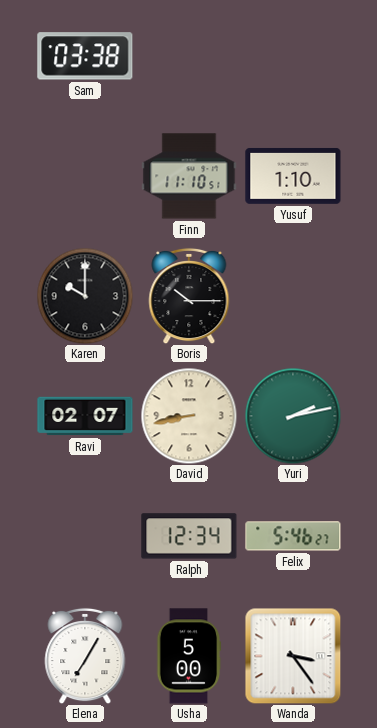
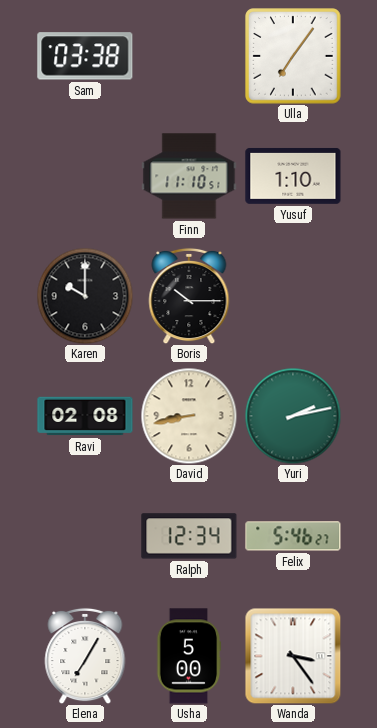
Ulla: none -> 7:06 (293, 56)
Ravi: 02:07 -> 02:08 (85, 416)
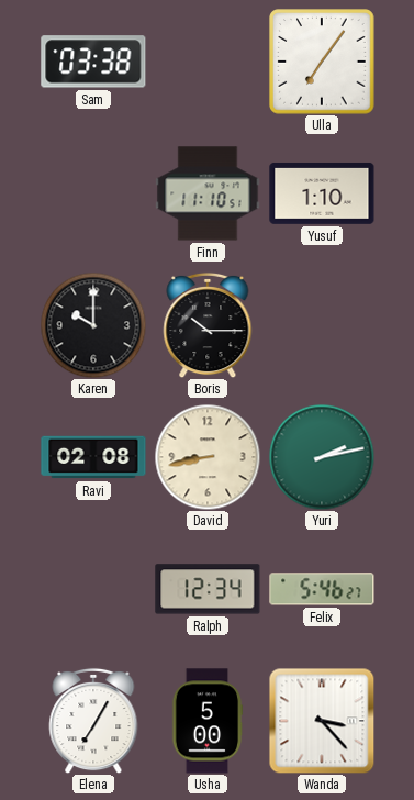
Wanda: 3:24 -> 3:23 (322, 721)
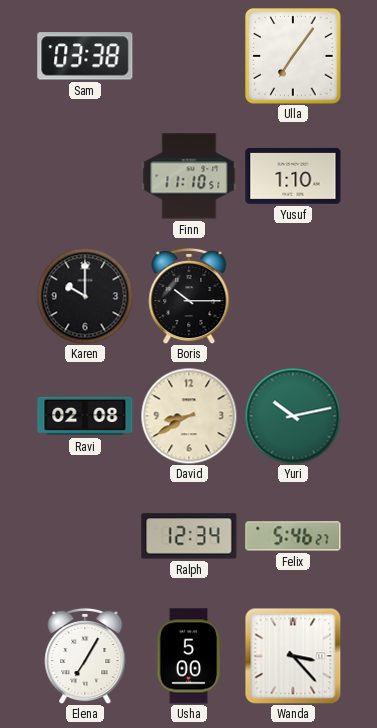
David: 8:43 -> 8:40 (189, 416)
Yuri: 2:13 -> 10:13 (293, 416)
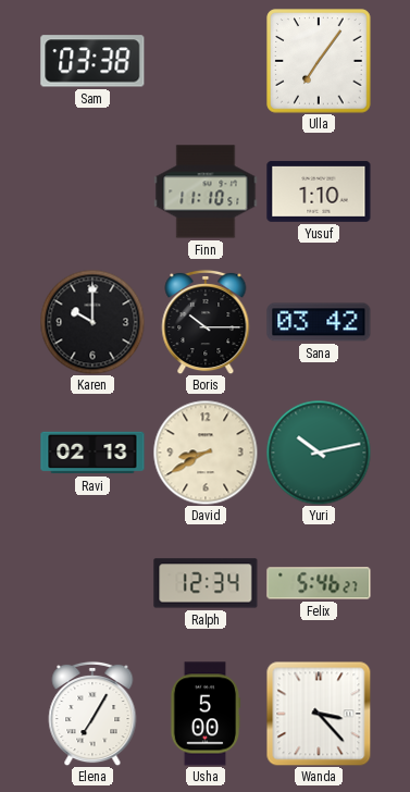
Sana: none -> 03:42 (319, 322)
Ravi: 02:08 -> 02:13 (92, 453)
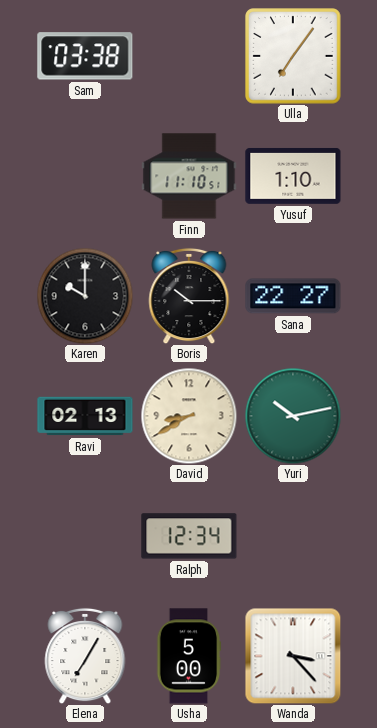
Sana: 03:42 -> 22:27 (293, 296)
Felix: 5:46 -> none (319, 583)
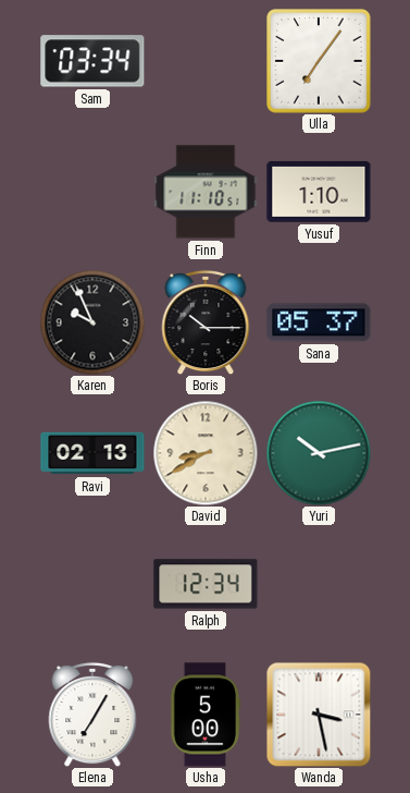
Sam: 03:38 -> 03:34 (92, 61)
Karen: 10:00 -> 9:56 (92, 322)
Sana: 22:27 -> 05:37 (319, 322)
Wanda: 3:23 -> 3:28 (319, 715)
